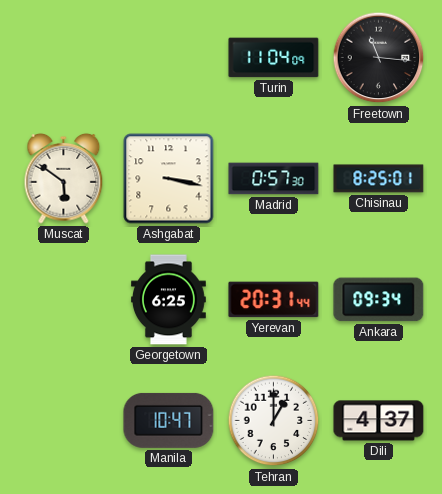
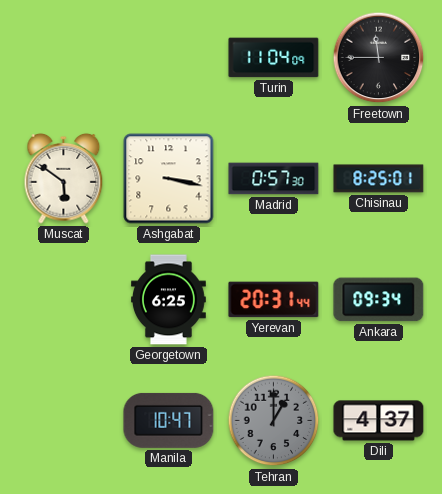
Freetown: 11:16 -> 11:45 (379, 58)
Tehran dial: white -> grey (274, 421)
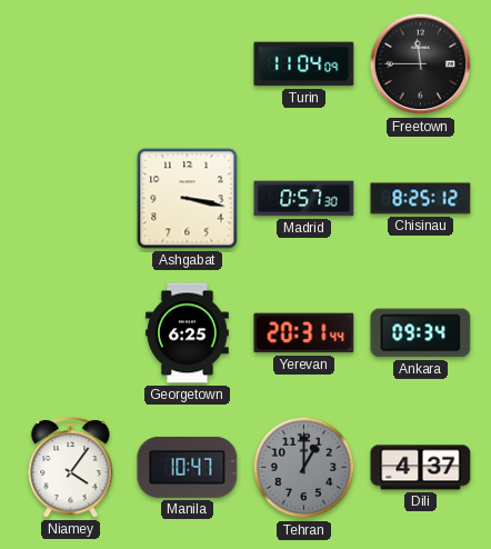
Muscat: 5:51 -> none (64, 178)
Chisinau: 8:25:01 -> 8:25:12 (421, 199)
Niamey: none -> 4:06 (71, 468)
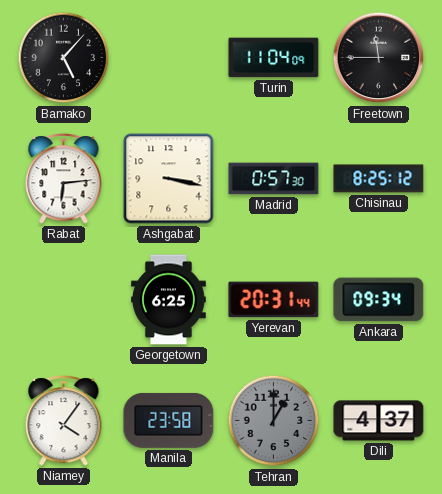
Bamako: none -> 5:07 (64, 58)
Rabat: none -> 6:14 (64, 179)
Manila: 10:47 -> 23:58 (169, 420)
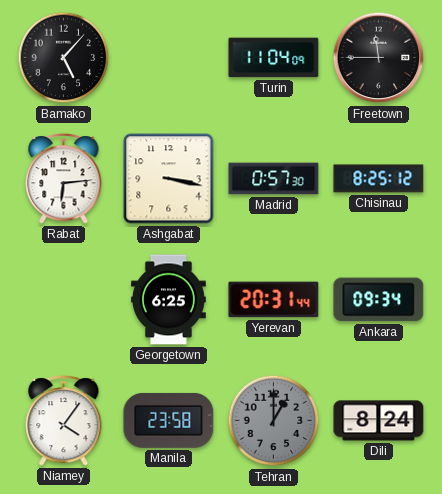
Dili: 4:37 -> 8:24 (379, 421)
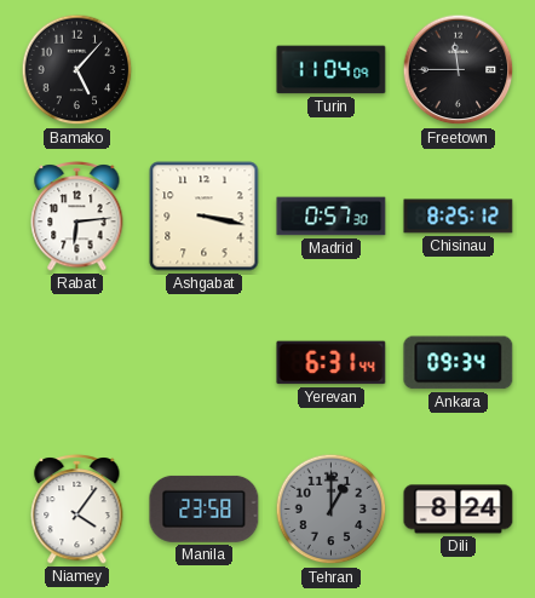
Georgetown: 6:25 -> none (168, 300)
Yerevan: 20:31 -> 6:31 (332, 363)
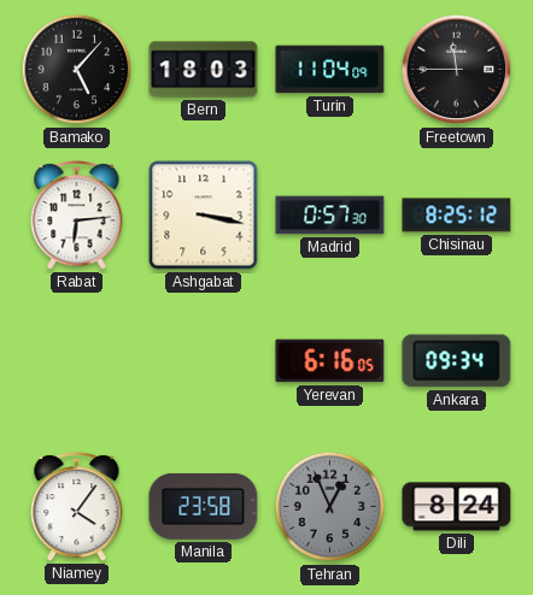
Bern: none -> 18:03 (204, 70)
Yerevan: 6:31 -> 6:16 (330, 361)
Tehran: 1:00 -> 12:56 (330, 507)
